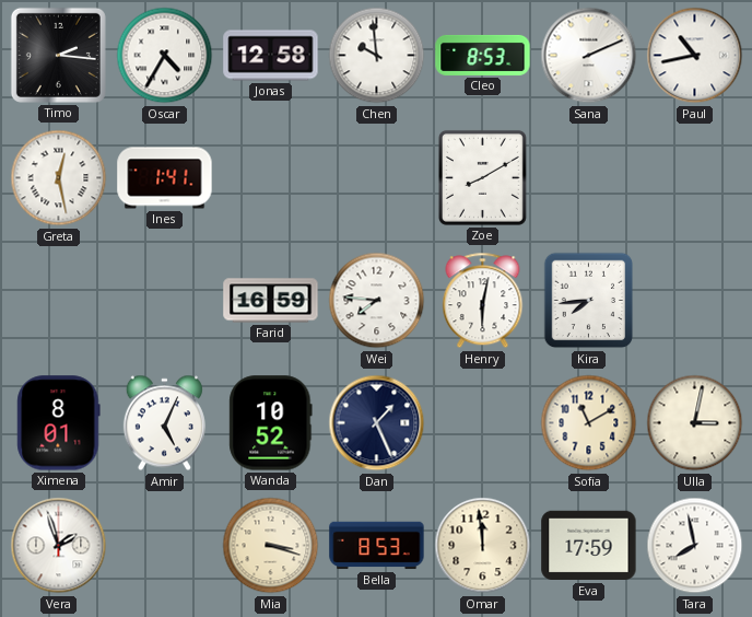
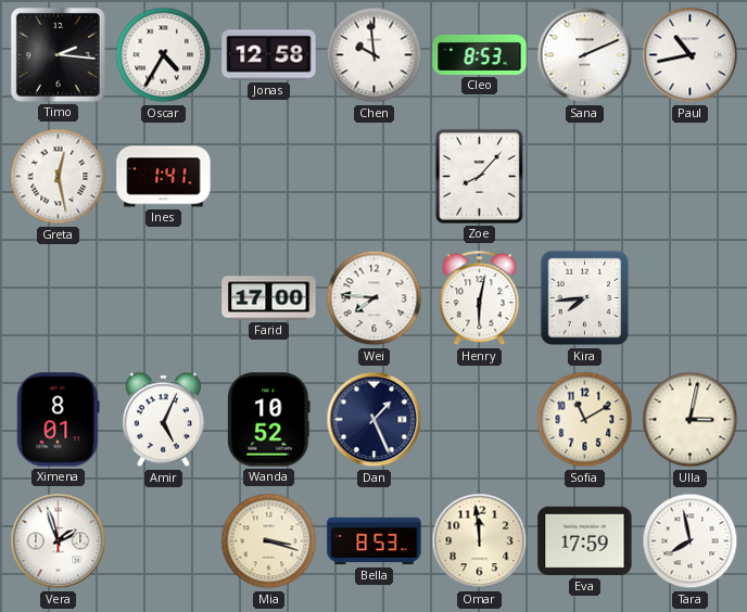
Zoe: 8:10 -> 8:07 (479, 176)
Farid: 16:59 -> 17:00 (269, 298)
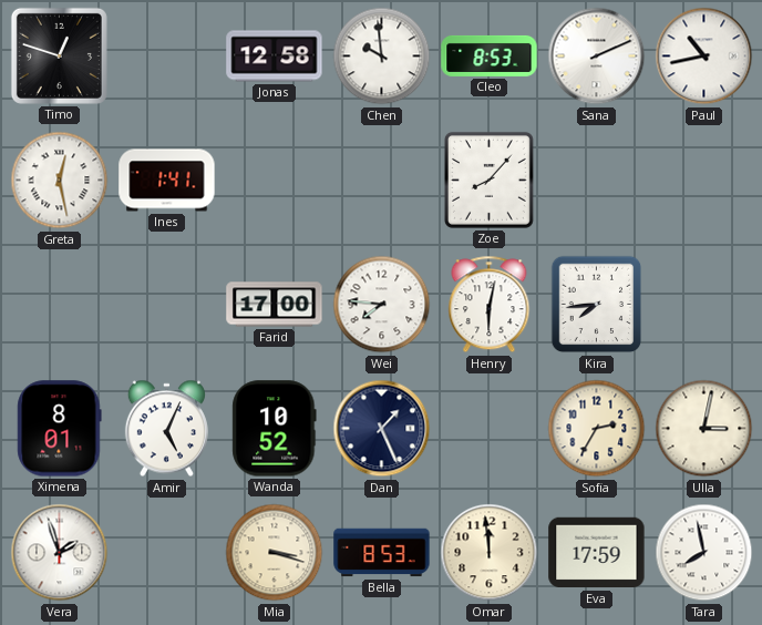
Timo: 2:16 -> 12:48 (59, 55)
Oscar: 4:35 -> none (164, 55)
Sofia: 11:10 -> 2:35 (597, 429)
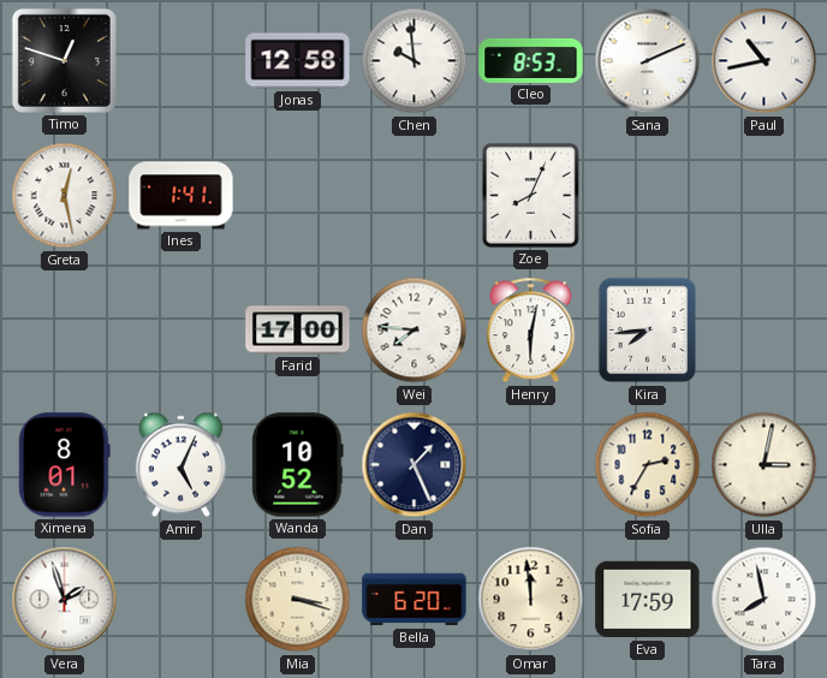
Zoe: 8:07 -> 8:04 (530, 195)
Bella: 8:53 -> 6:20 (415, 600)
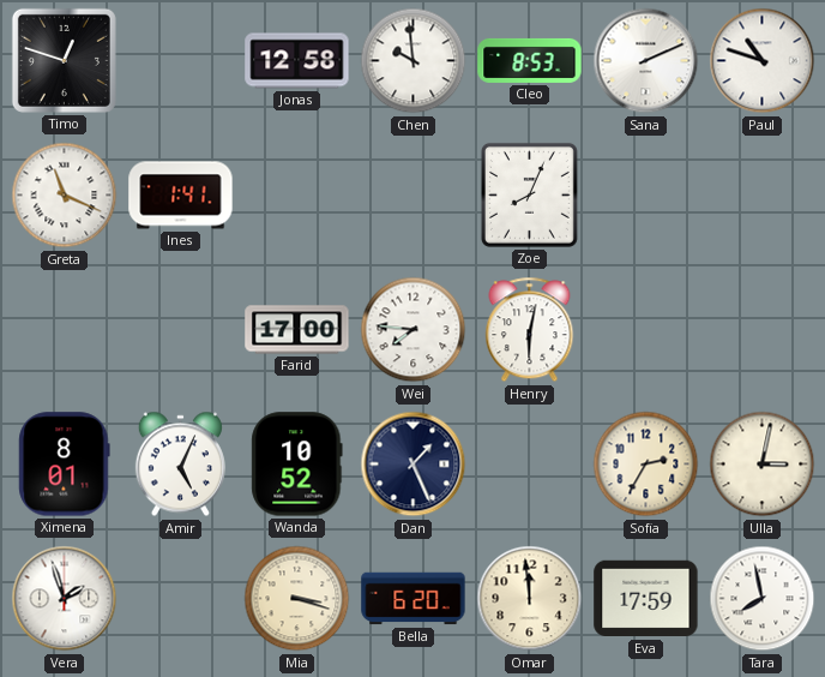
Paul: 10:43 -> 10:48 (763, 61)
Greta: 12:28 -> 11:19 (65, 196)
Kira: 7:44 -> none (648, 331)
